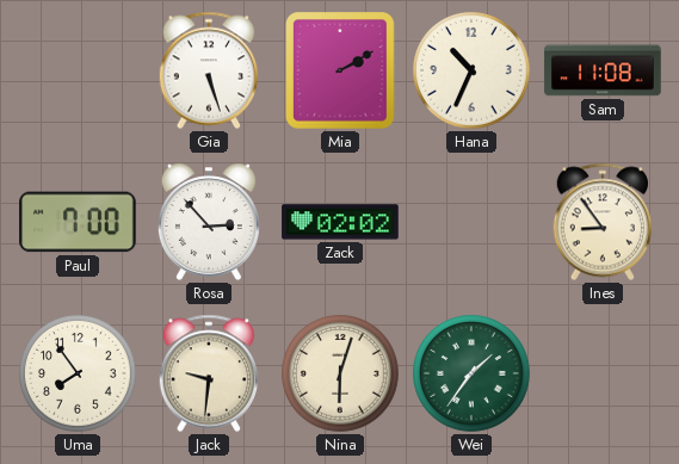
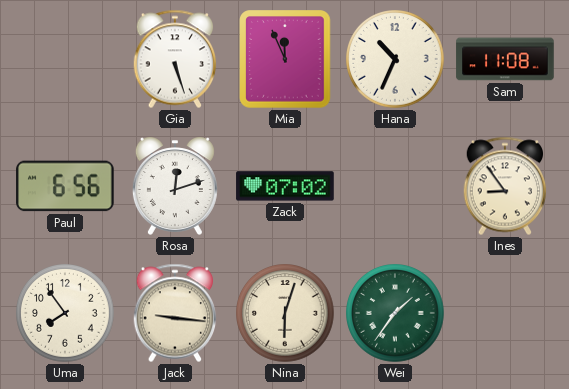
Mia: 2:10 -> 11:56 (285, 59)
Paul: 7:00 -> 6:56 (65, 186)
Rosa: 2:53 -> 12:12 (175, 186)
Zack: 02:02 -> 07:02 (285, 186)
Jack: 9:31 -> 9:16 (175, 313)
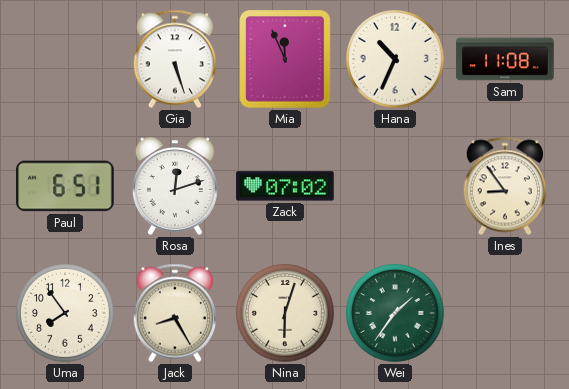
Paul: 6:56 -> 6:51 (65, 186)
Jack: 9:16 -> 8:25 (175, 313)
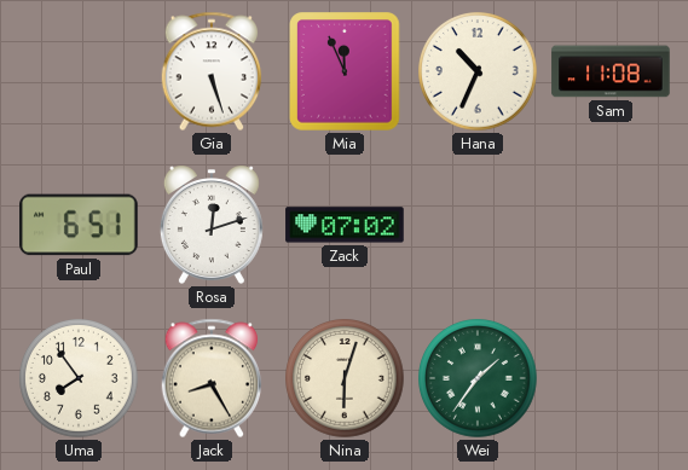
Ines: 8:54 -> none (505, 186)
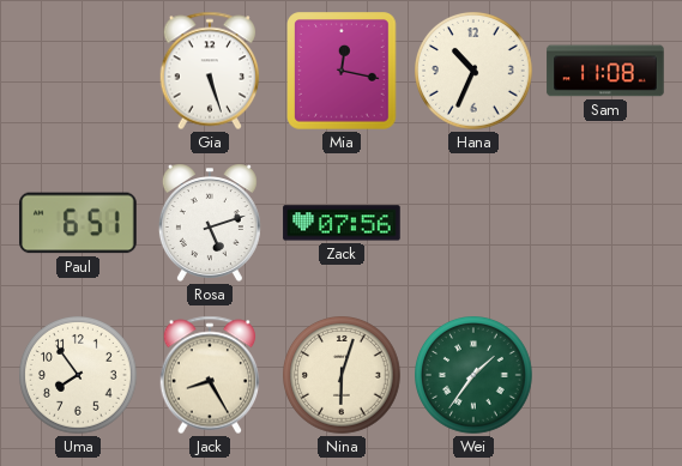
Mia: 11:56 -> 12:17 (342, 71)
Rosa: 12:12 -> 5:12 (210, 223)
Zack: 07:02 -> 07:56 (342, 223)
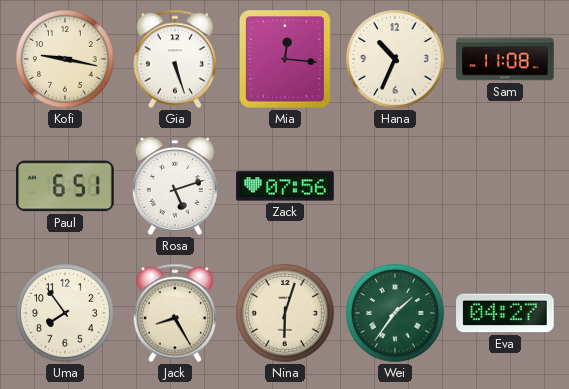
Kofi: none -> 9:17 (66, 60)
Mia: 12:17 -> 12:16 (285, 59)
Eva: none -> 04:27 (505, 313)
